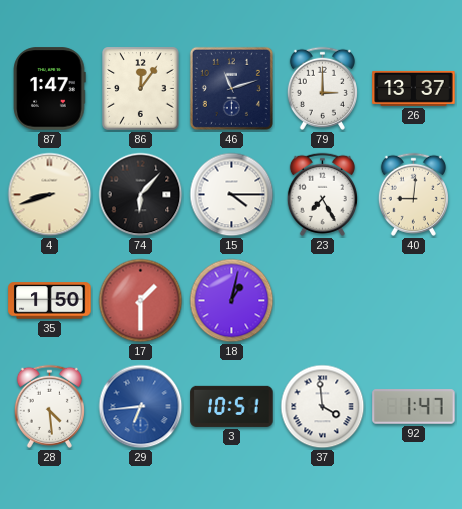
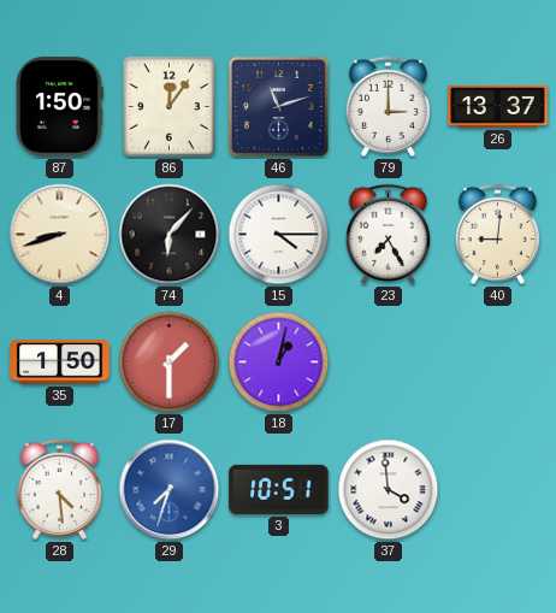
87: 1:47 -> 1:50 (60, 107)
29: 6:44 -> 7:33 (170, 490)
92: 1:47 -> none (414, 407)
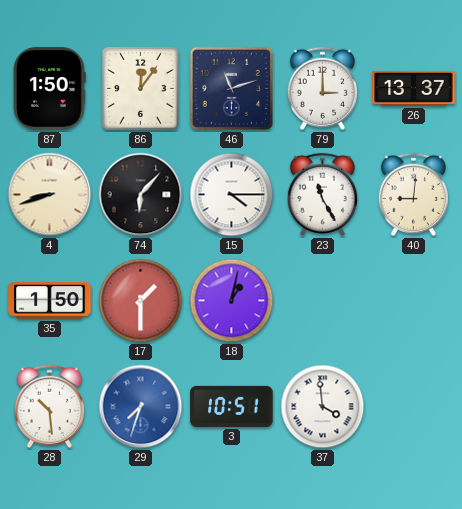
23: 7:25 -> 11:25 (322, 194)
28: 4:29 -> 10:29 (49, 406)
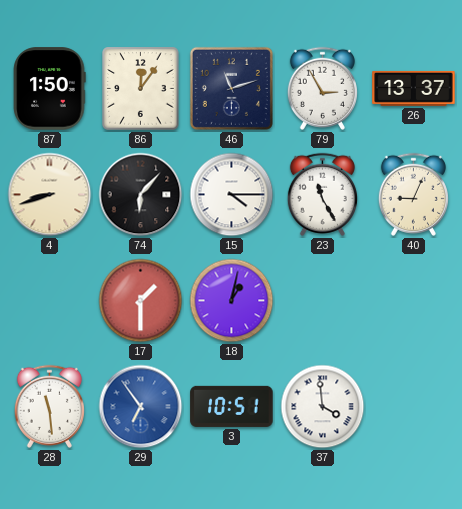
79: 3:00 -> 2:55 (322, 88)
40: 9:01 -> 9:04 (413, 194)
35: 1:50 -> none (50, 301)
28: 10:29 -> 11:29 (49, 406)
29: 7:33 -> 6:54 (141, 407)
